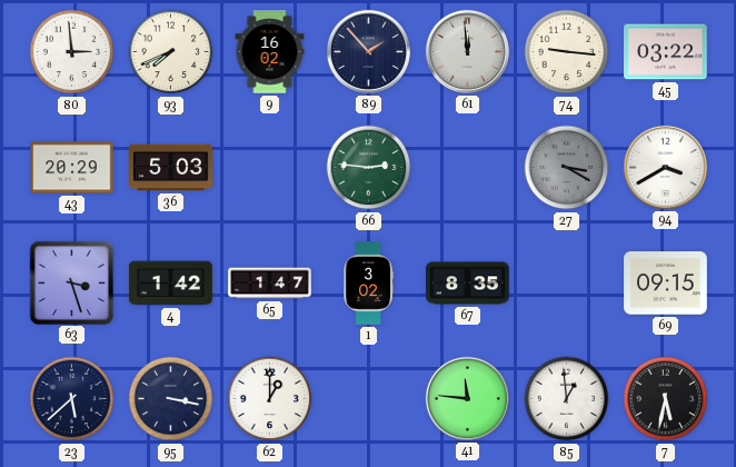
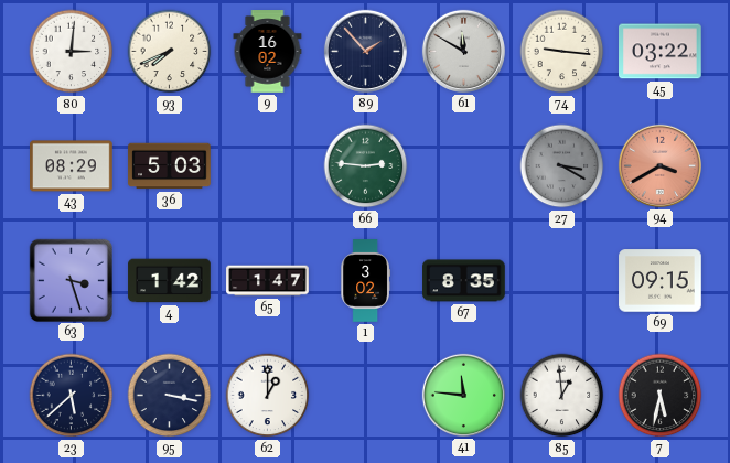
80: 2:59 -> 3:01 (72, 52)
61: 11:59 -> 11:50 (463, 51)
43: 20:29 -> 08:29 (72, 166)
94 dial: white -> salmon (659, 165)
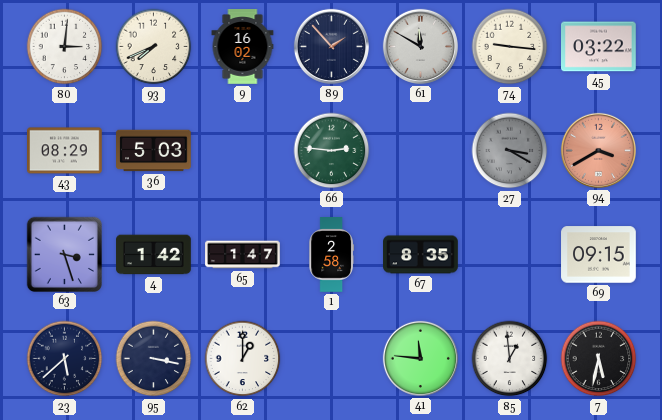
1: 3:02 -> 2:58 (331, 255)
